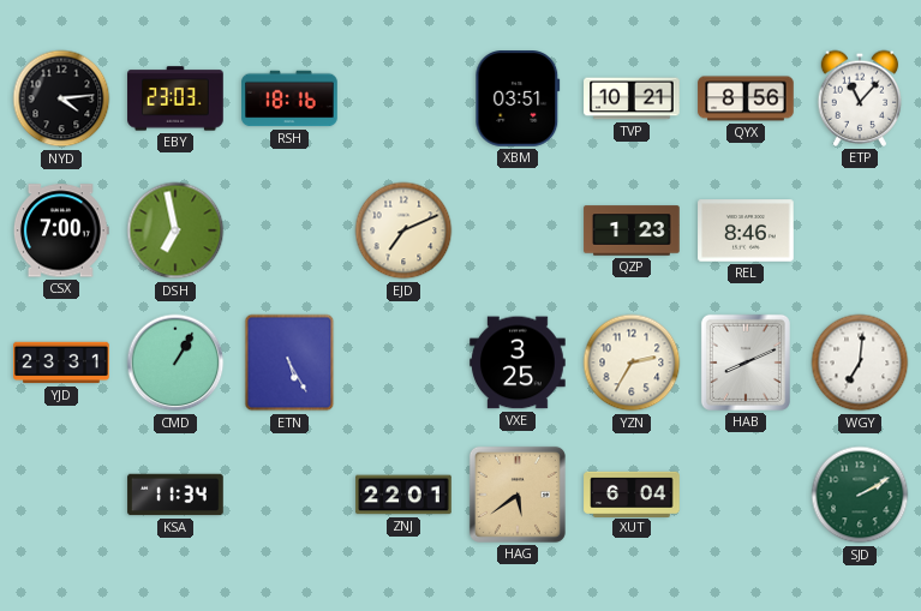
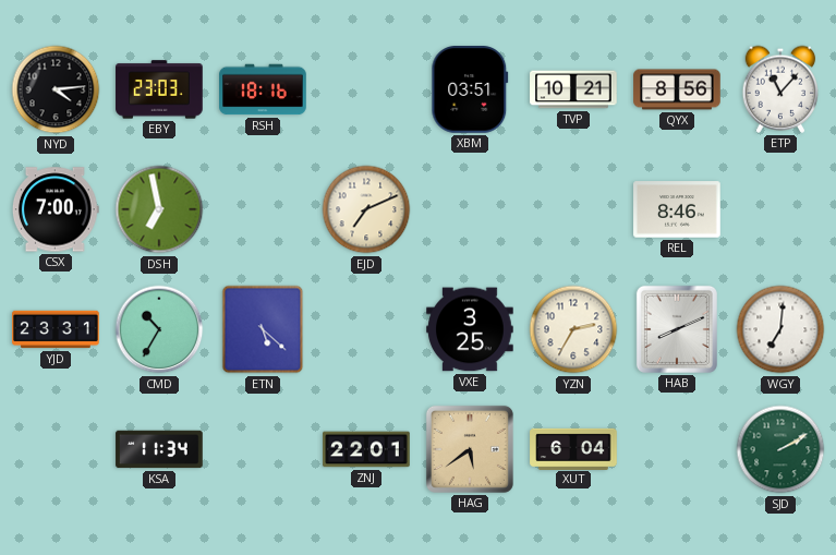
QZP: 1:23 -> none (632, 230)
CMD: 1:05 -> 10:35 (159, 329)
ETN: 5:25 -> 5:22 (263, 329)
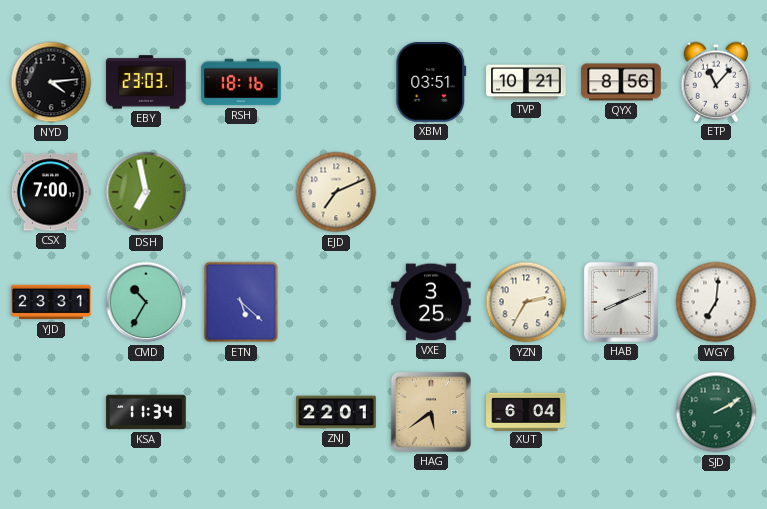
REL: 8:46 -> none (677, 209)
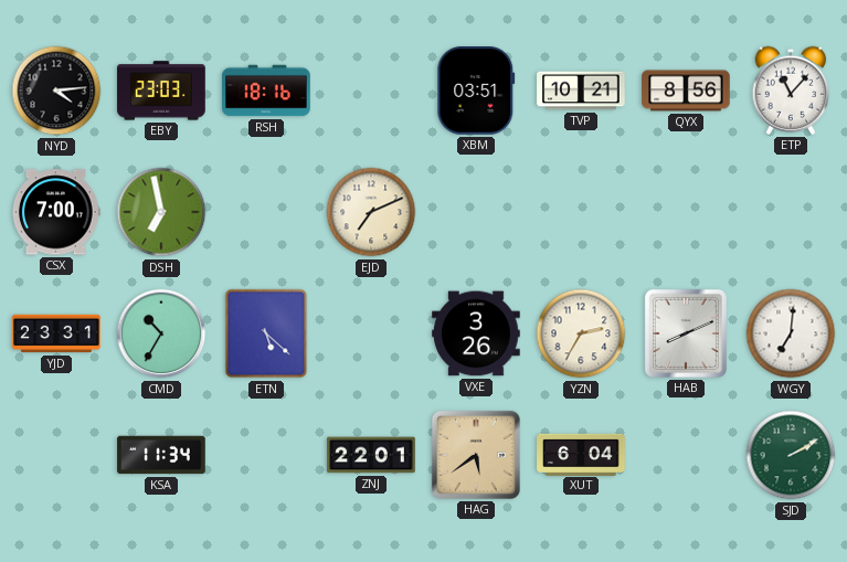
VXE: 3:25 -> 3:26 (476, 333)
